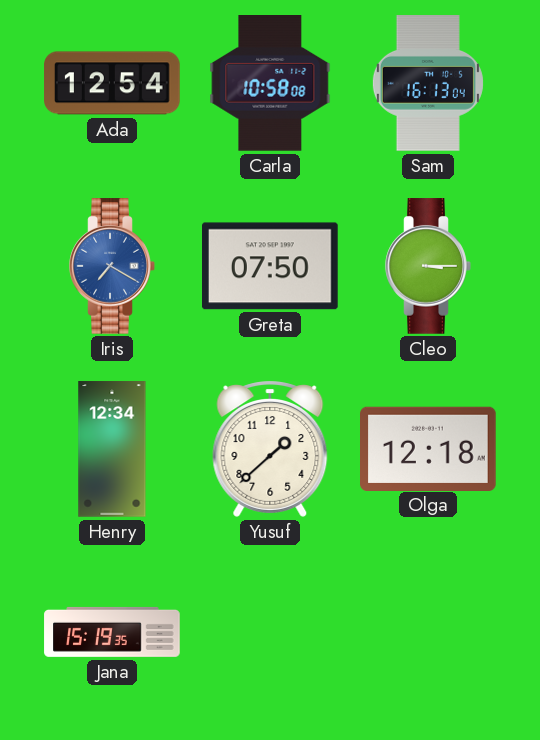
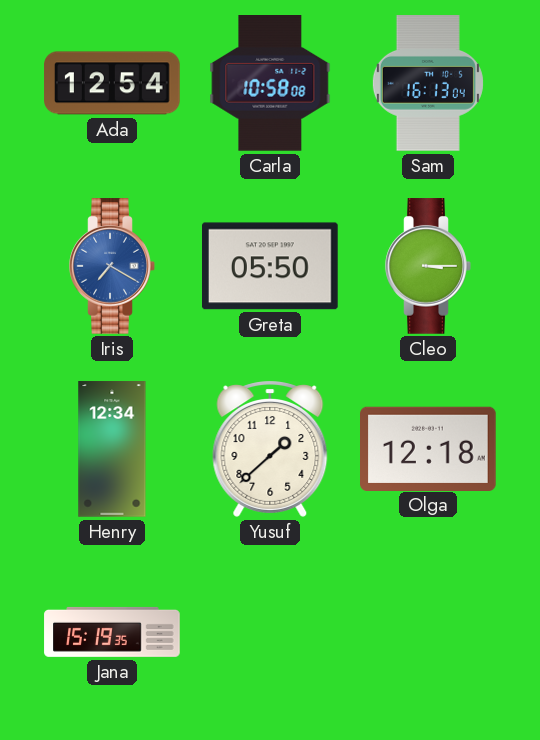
Greta: 07:50 -> 05:50 (271, 266)
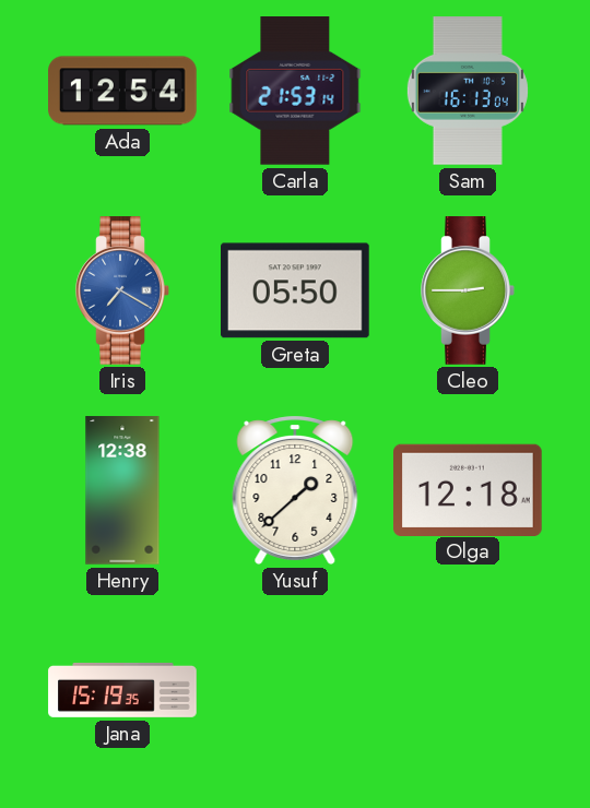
Carla: 10:58 -> 21:53 (295, 92)
Cleo: 3:15 -> 2:45 (468, 290)
Henry: 12:34 -> 12:38 (122, 490)
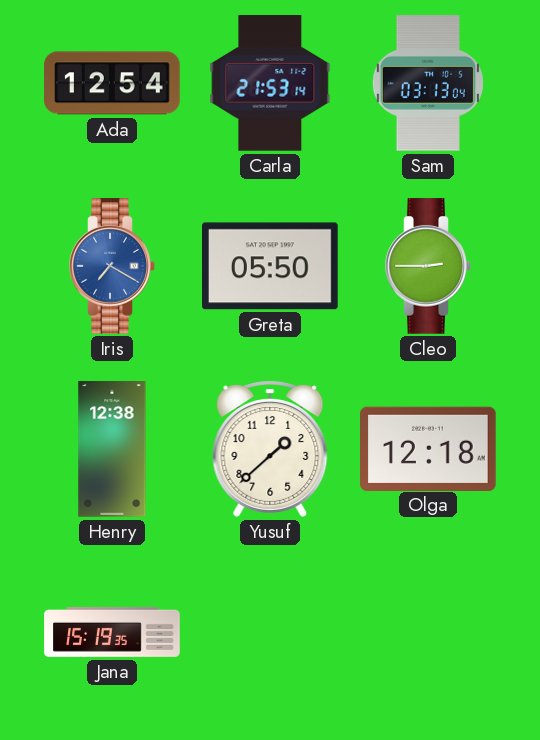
Sam: 16:13 -> 03:13 (428, 83)
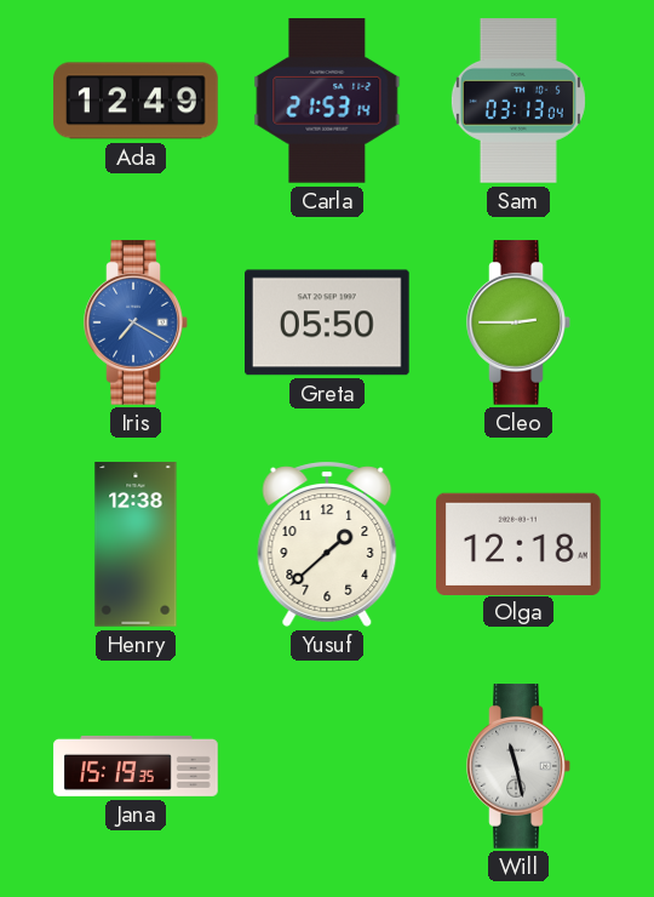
Ada: 12:54 -> 12:49 (136, 101)
Will: none -> 11:28 (518, 766)
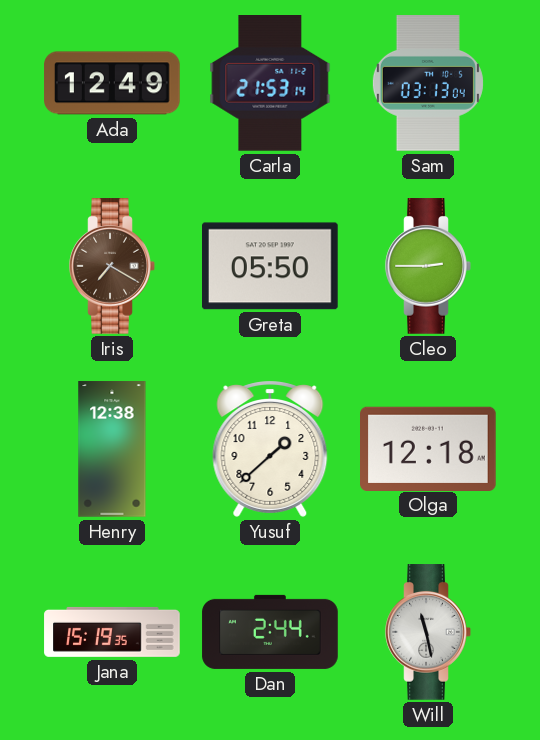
Iris dial: blue -> brown (112, 266)
Dan: none -> 2:44 (270, 632)
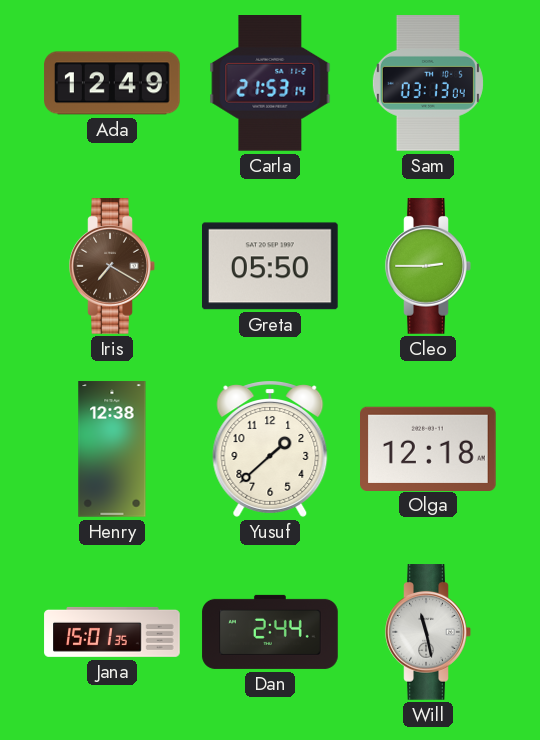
Jana: 15:19 -> 15:01 (112, 632)
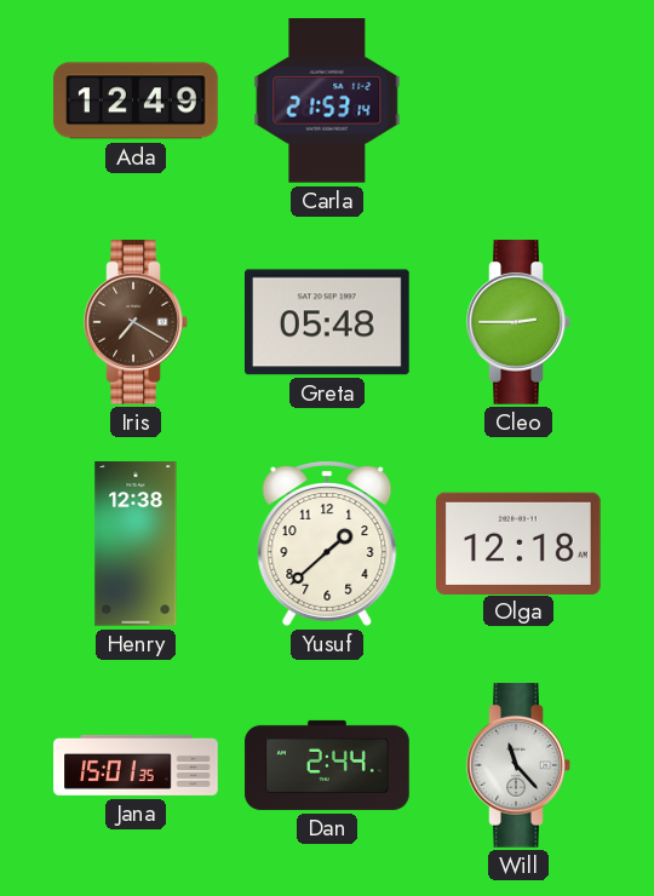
Sam: 03:13 -> none (428, 83)
Greta: 05:50 -> 05:48 (328, 322)
Will: 11:28 -> 11:23 (518, 765)
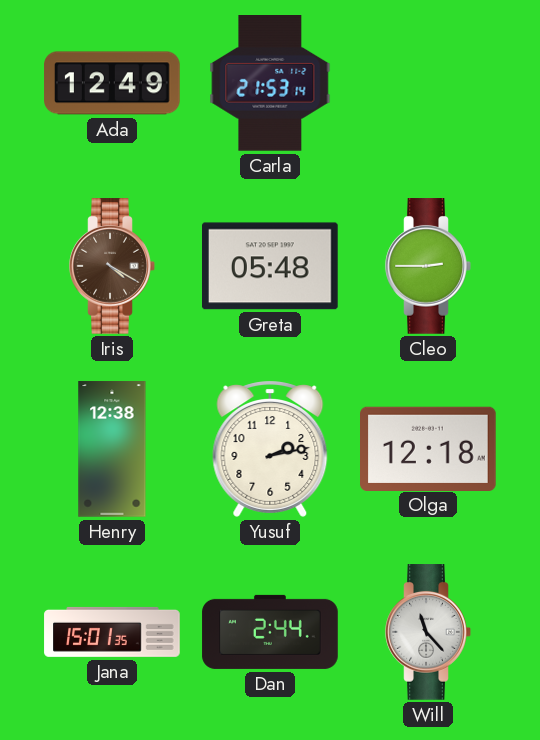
Iris: 7:20 -> 4:20 (112, 266)
Yusuf: 1:38 -> 2:13 (270, 449)
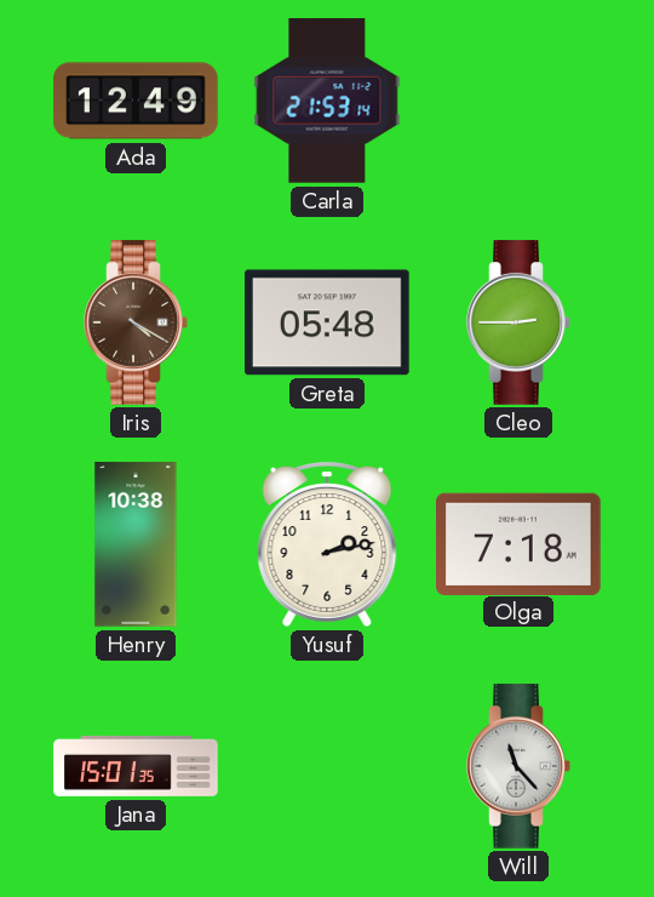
Henry: 12:38 -> 10:38 (136, 544)
Olga: 12:18 -> 7:18 (520, 543)
Dan: 2:44 -> none (270, 632)
